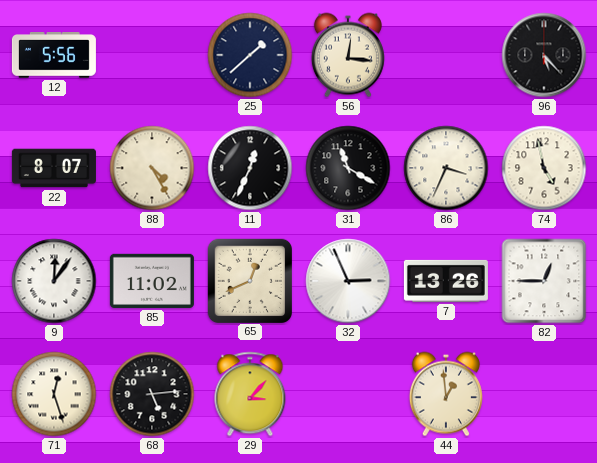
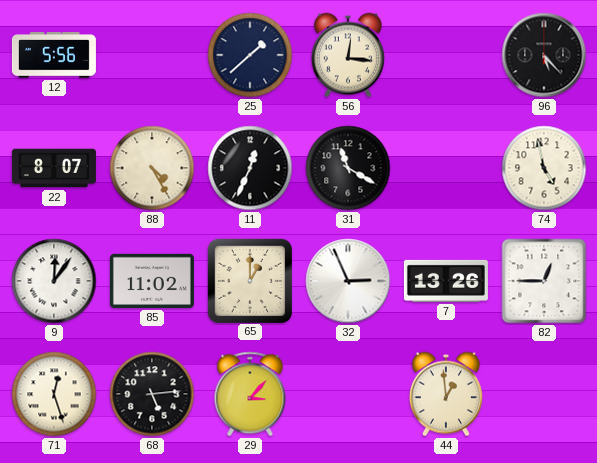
86: 3:34 -> none (446, 168)
65: 12:41 -> 1:00 (249, 280)
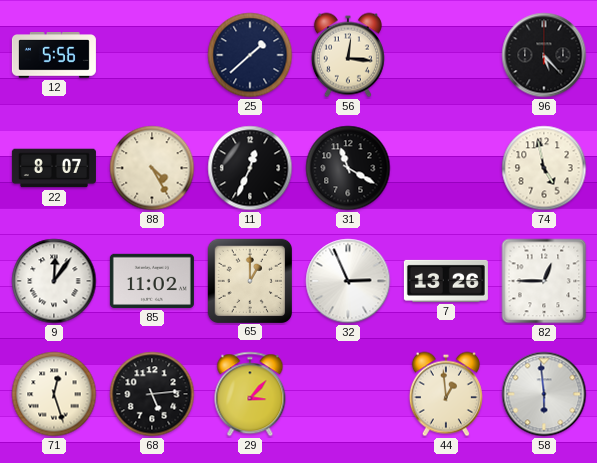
58: none -> 5:59 (544, 394)
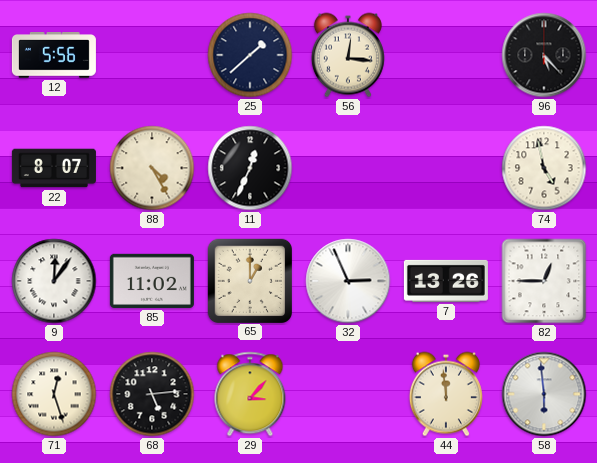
31: 11:20 -> none (348, 168)
44: 12:59 -> 11:59 (446, 394)
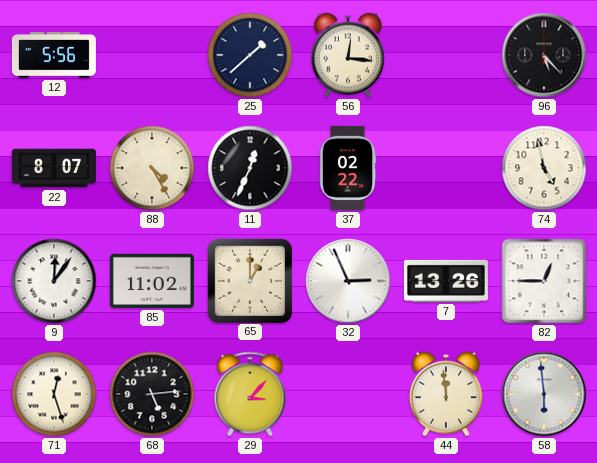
37: none -> 02:22 (348, 168)
